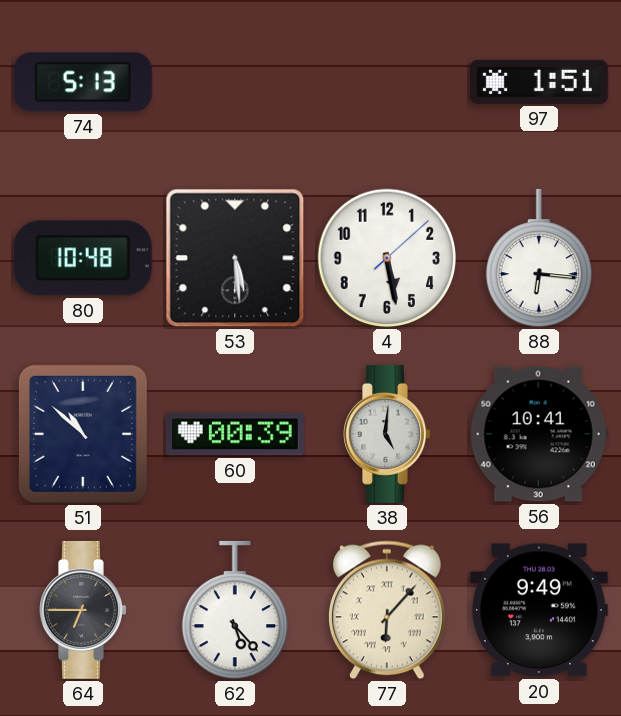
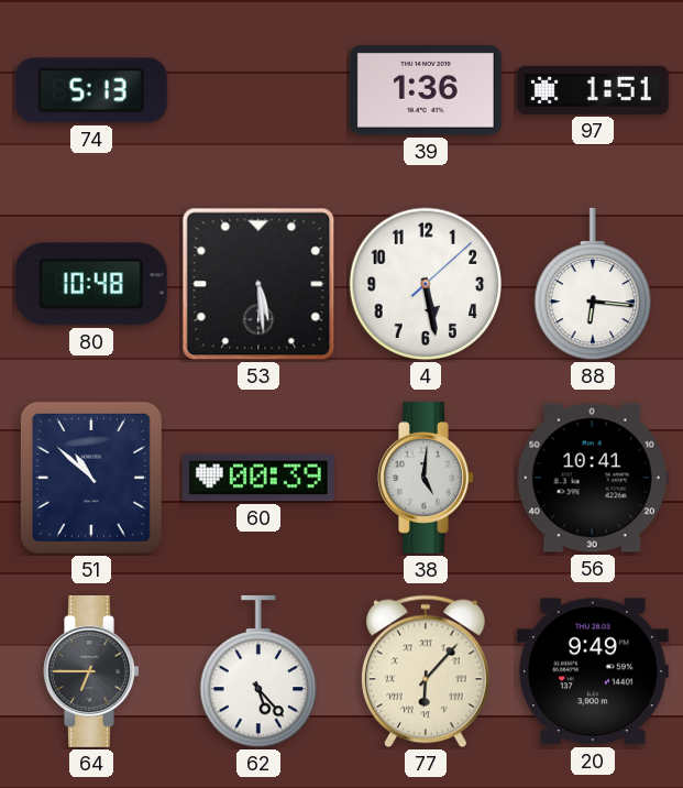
39: none -> 1:36 (426, 90)
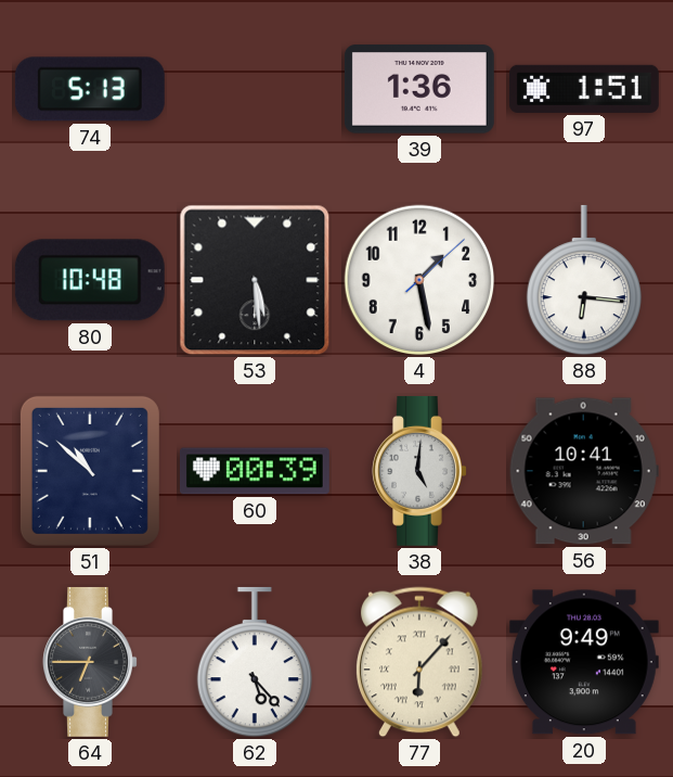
4: 5:28 -> 1:28 (419, 280)
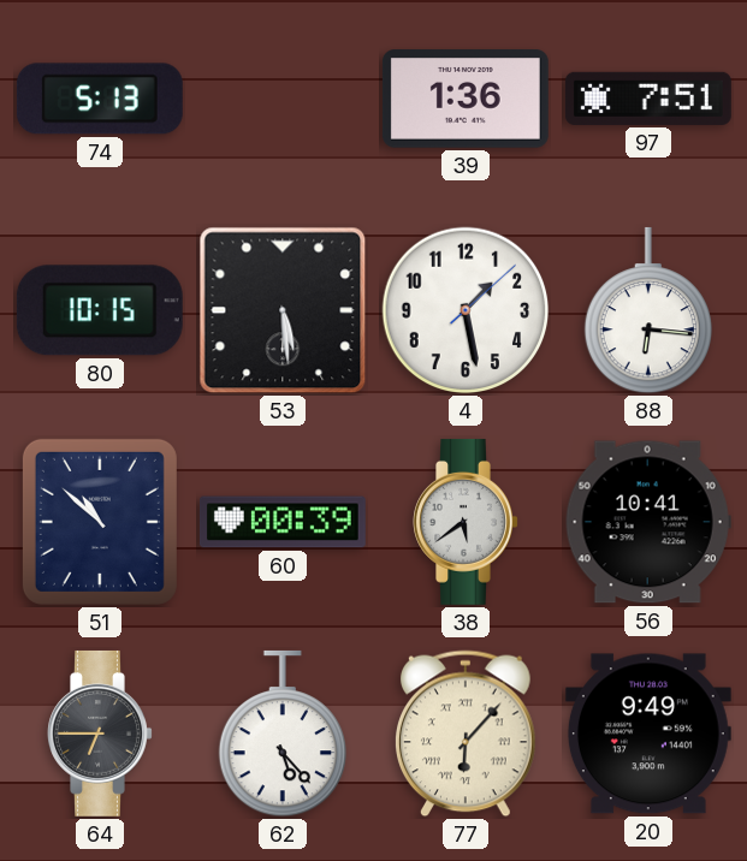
97: 1:51 -> 7:51 (648, 99)
80: 10:48 -> 10:15 (100, 310)
38: 5:01 -> 5:39 (466, 522)
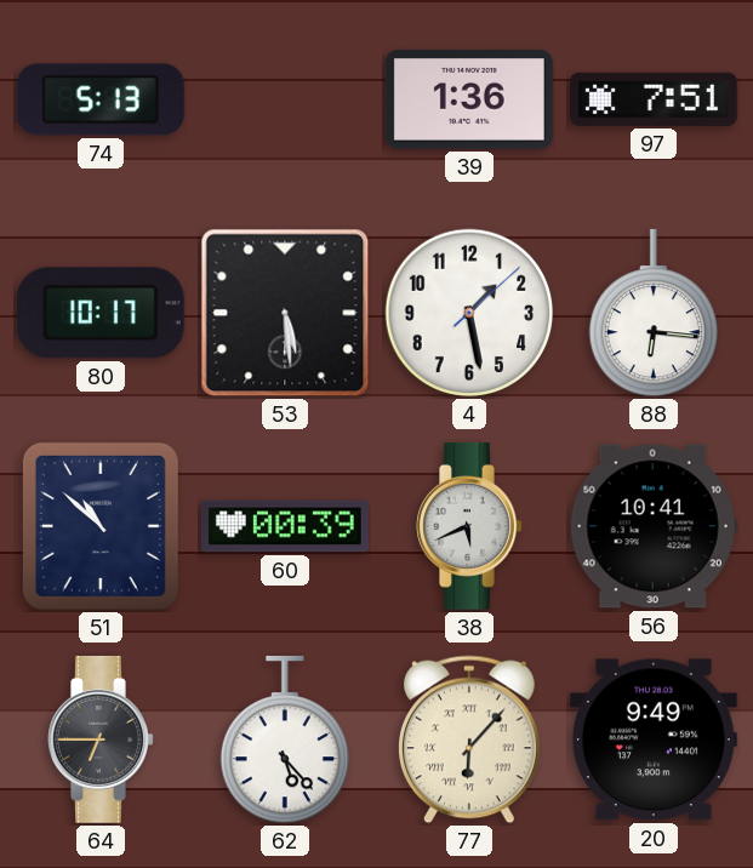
80: 10:15 -> 10:17 (101, 313)
38: 5:39 -> 5:41 (469, 526)
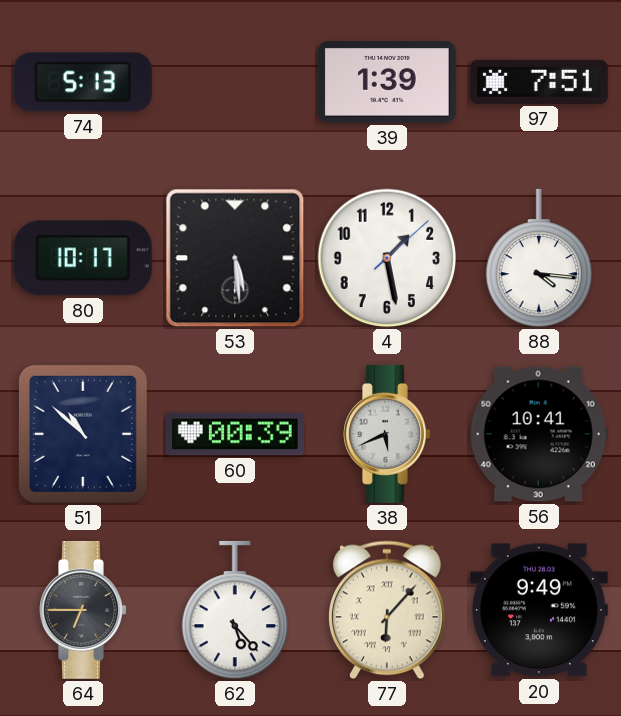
39: 1:36 -> 1:39 (387, 82)
88: 6:16 -> 4:16 (538, 258)
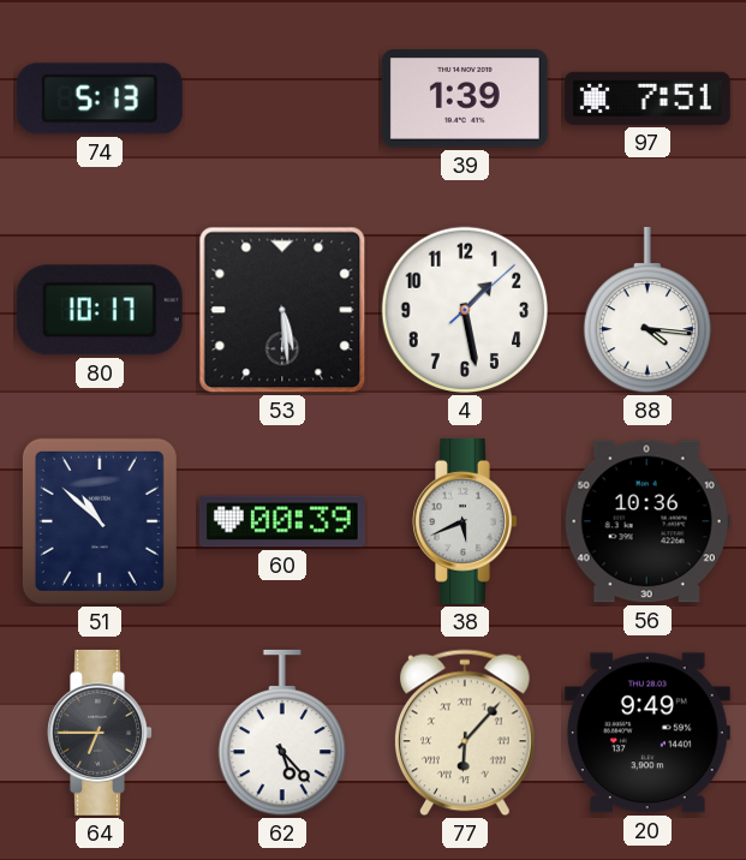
56: 10:41 -> 10:36 (647, 521)
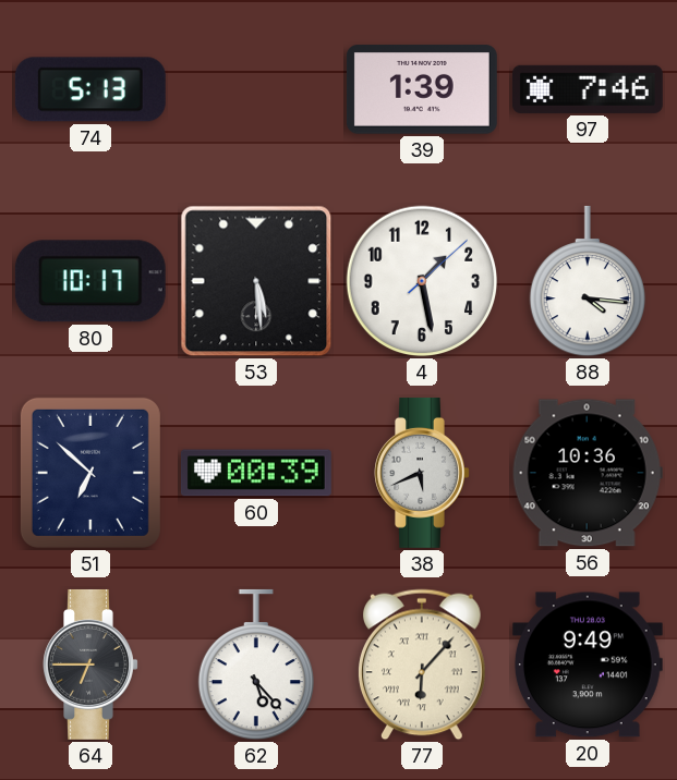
97: 7:51 -> 7:46 (588, 89)
51: 10:52 -> 6:52 (90, 473)
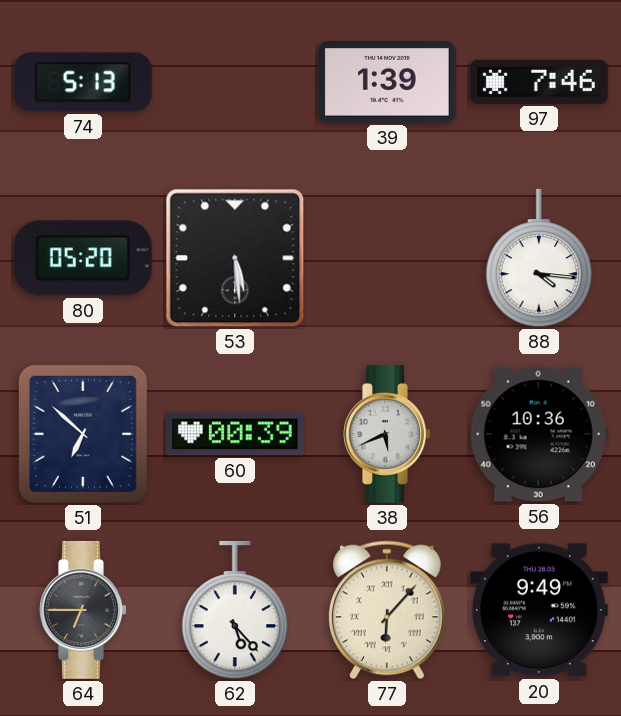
80: 10:17 -> 05:20 (83, 258)
4: 1:28 -> none (422, 281)
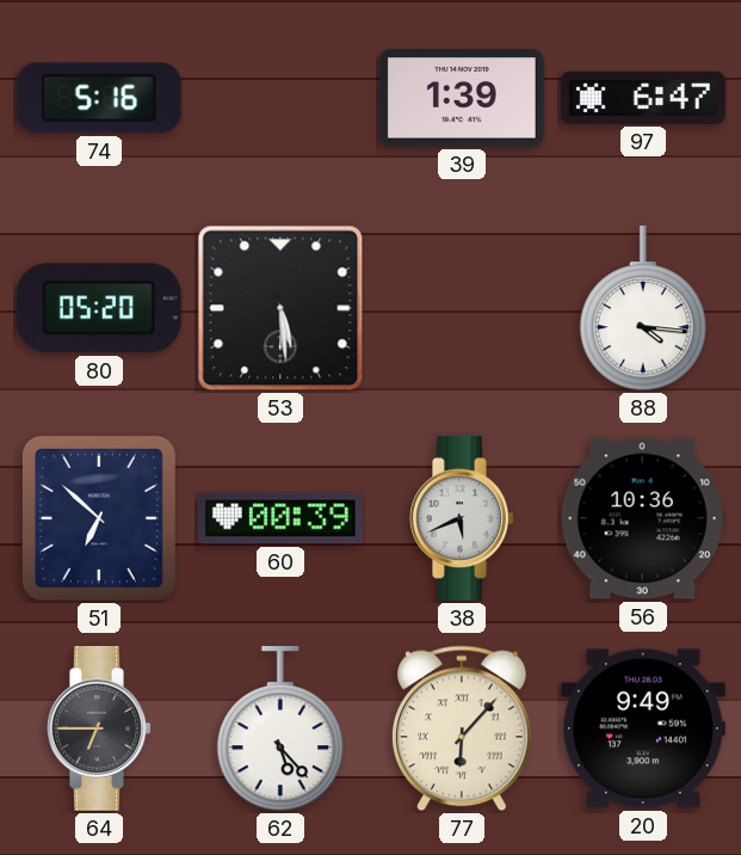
74: 5:13 -> 5:16 (99, 98)
97: 7:46 -> 6:47 (643, 98)
